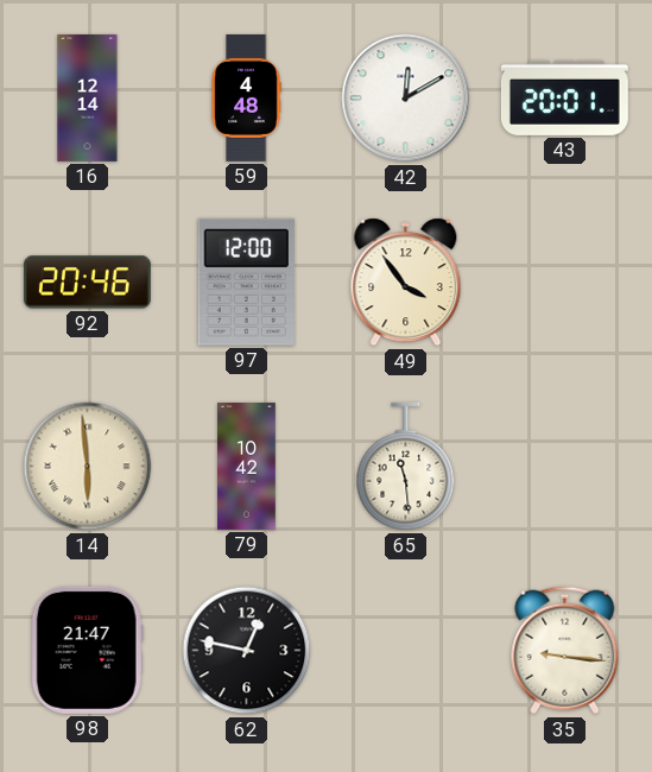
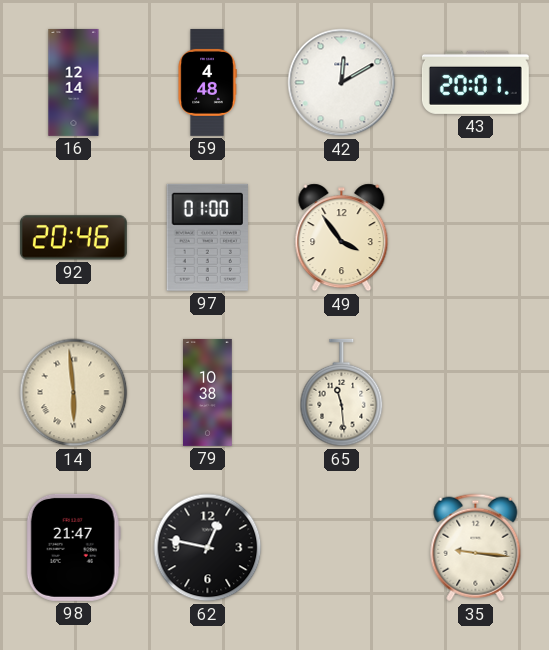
97: 12:00 -> 01:00 (207, 237)
79: 10:42 -> 10:38 (208, 392)
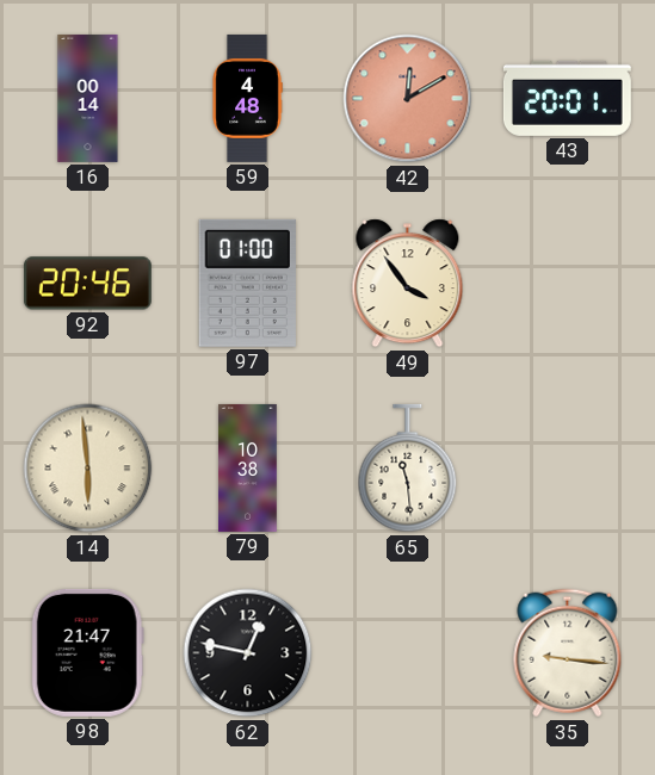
16: 12:14 -> 00:14 (88, 98)
42 dial: white -> salmon (408, 99)
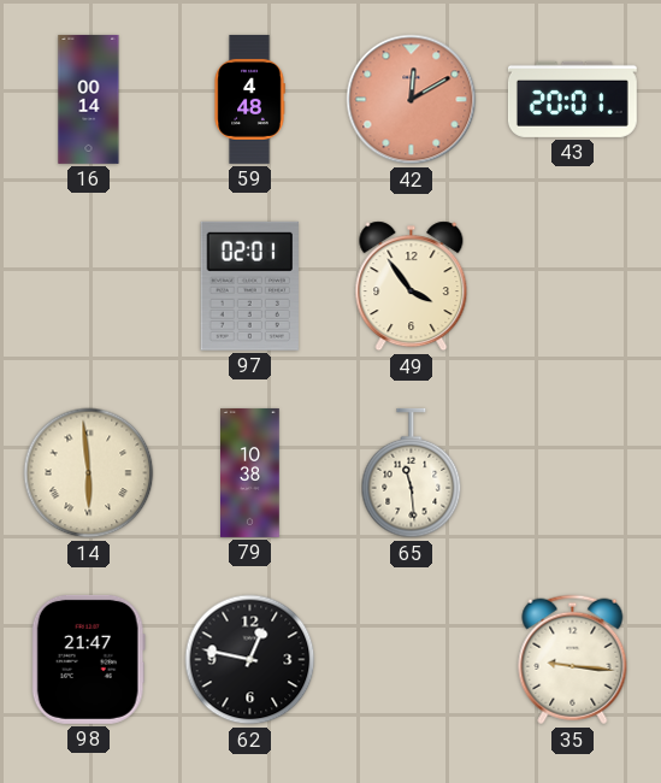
92: 20:46 -> none (87, 284)
97: 01:00 -> 02:01 (249, 285)
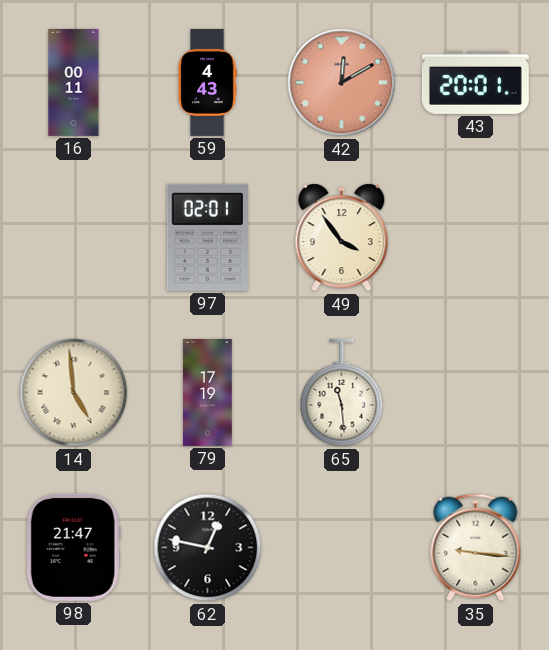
16: 00:14 -> 00:11 (74, 82)
59: 4:48 -> 4:43 (207, 82)
14: 5:59 -> 4:59 (74, 393)
79: 10:38 -> 17:19 (208, 392)
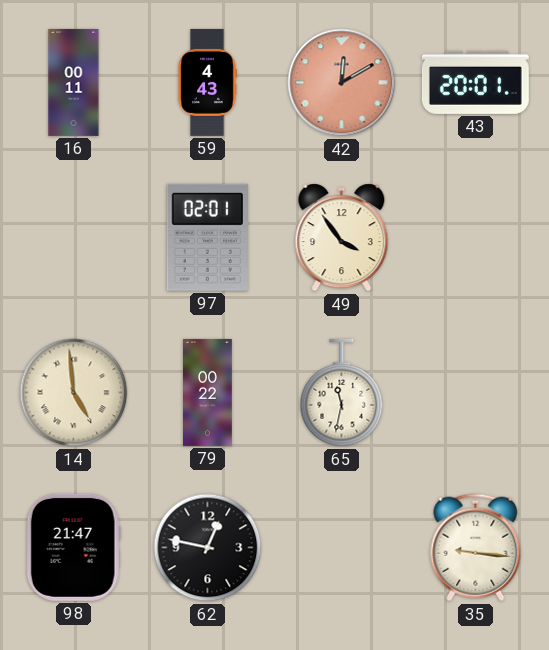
79: 17:19 -> 00:22 (208, 392)
65: 11:29 -> 11:32 (342, 393)
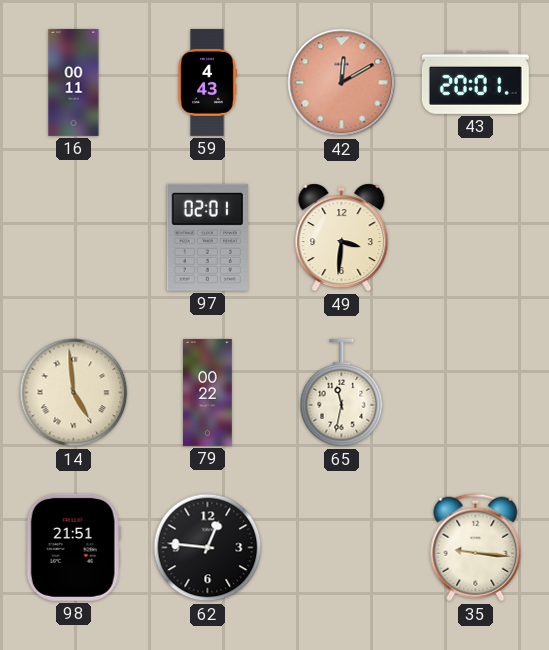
49: 3:54 -> 3:31 (342, 238)
98: 21:47 -> 21:51 (73, 547)
62: 12:47 -> 12:46 (208, 548)
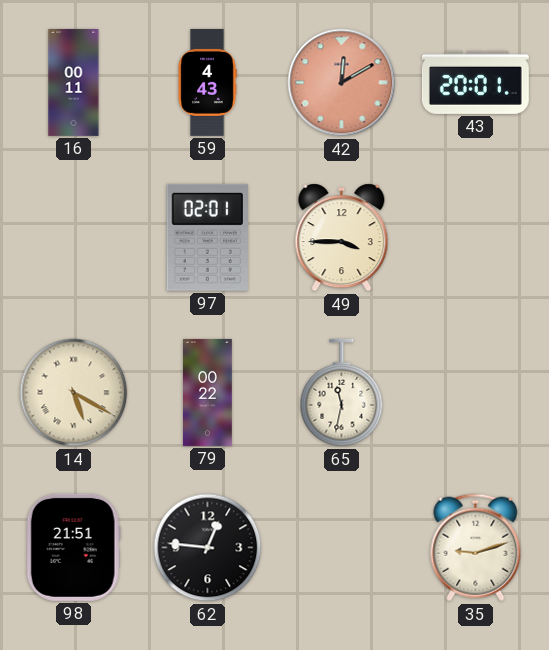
49: 3:31 -> 3:45 (342, 238)
14: 4:59 -> 5:20 (74, 393)
35: 9:16 -> 9:12 (476, 548)
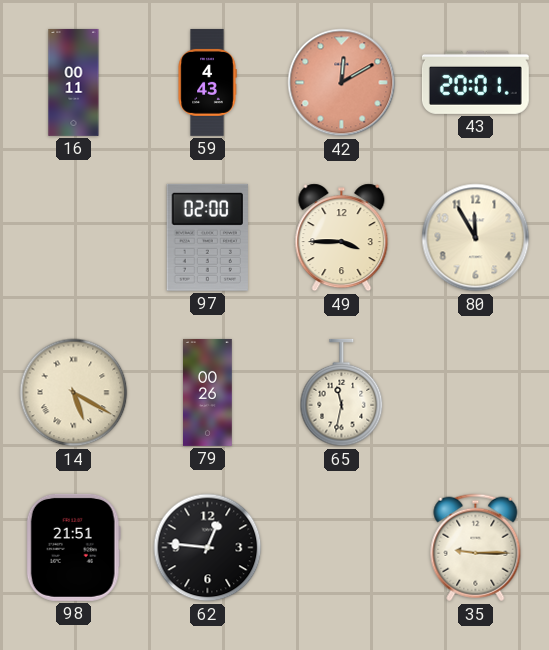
97: 02:01 -> 02:00 (207, 237)
80: none -> 11:55 (476, 238)
79: 00:22 -> 00:26 (208, 392)
35: 9:12 -> 9:15 (476, 548)
